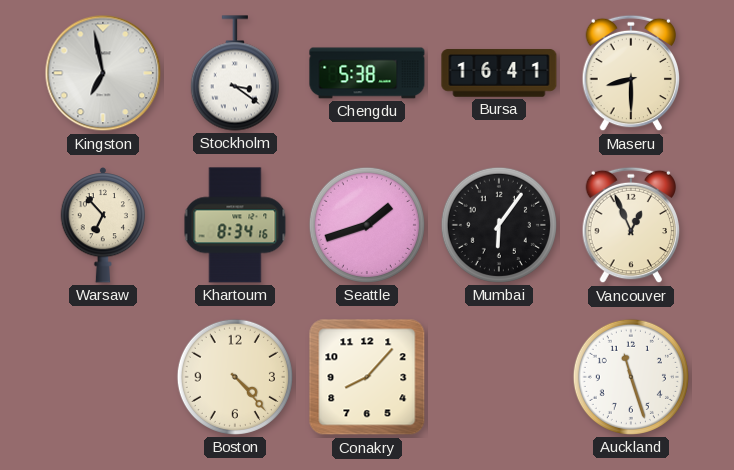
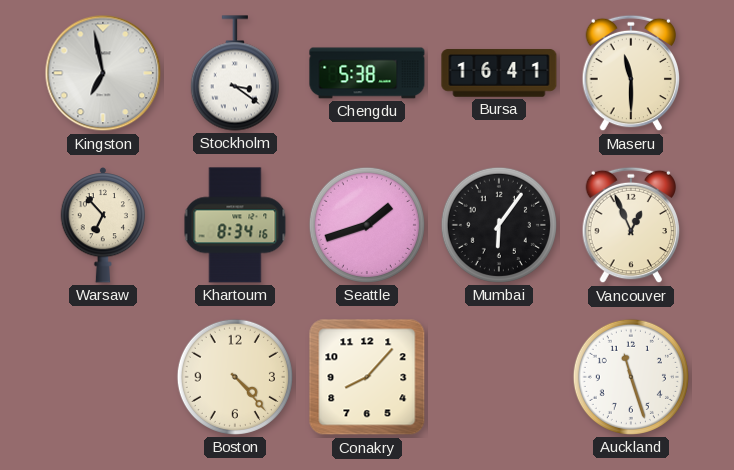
Maseru: 8:30 -> 11:30 (631, 73)
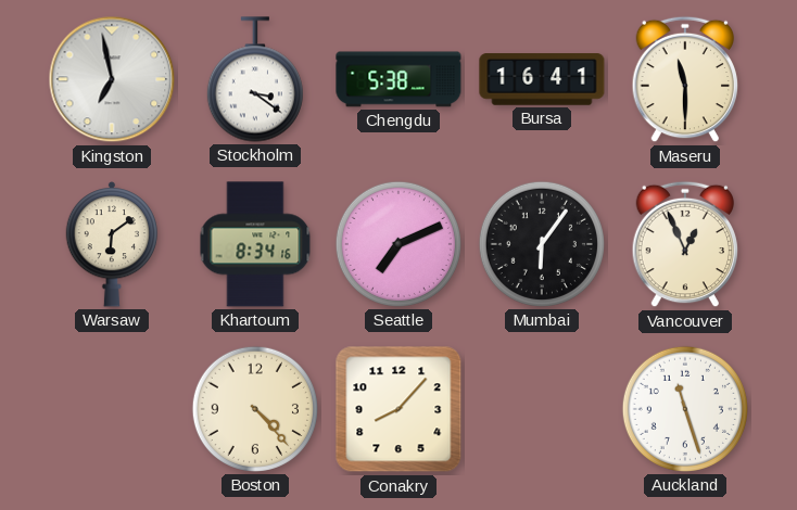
Warsaw: 6:53 -> 6:09 (112, 244)
Seattle: 1:42 -> 7:11 (399, 244)
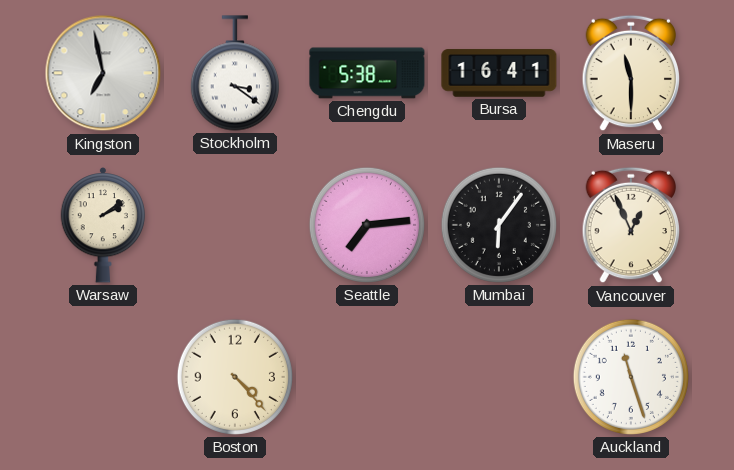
Warsaw: 6:09 -> 2:09 (103, 225)
Khartoum: 8:34 -> none (255, 244)
Seattle: 7:11 -> 7:14 (367, 225)
Conakry: 8:07 -> none (399, 409)
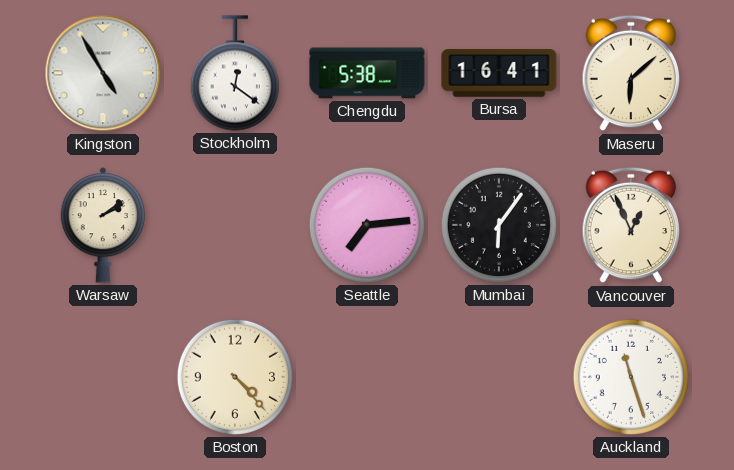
Kingston: 6:58 -> 4:55 (103, 73)
Stockholm: 3:21 -> 12:21 (235, 73)
Maseru: 11:30 -> 6:08 (631, 73)
